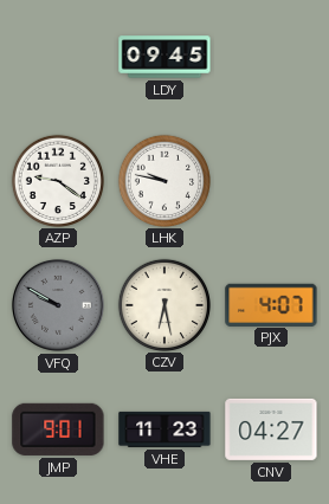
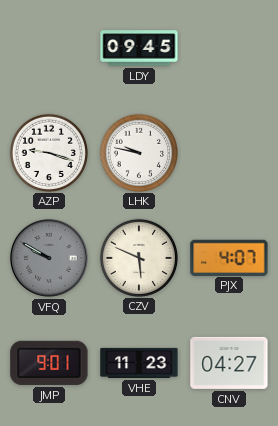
AZP: 9:21 -> 9:18 (48, 152)
CZV: 6:28 -> 5:49 (138, 257)
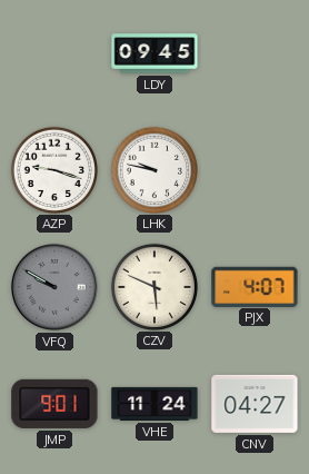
VHE: 11:23 -> 11:24 (154, 404)
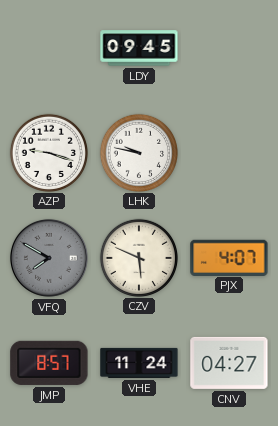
VFQ: 9:50 -> 7:50 (49, 258)
JMP: 9:01 -> 8:57 (49, 363)
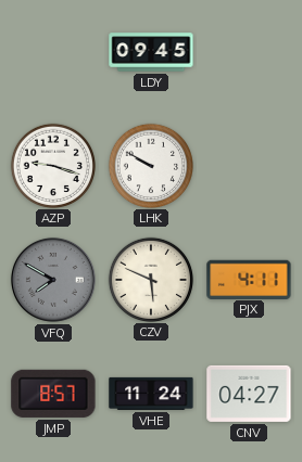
LHK: 9:47 -> 9:50 (150, 165)
PJX: 4:07 -> 4:11 (249, 279)
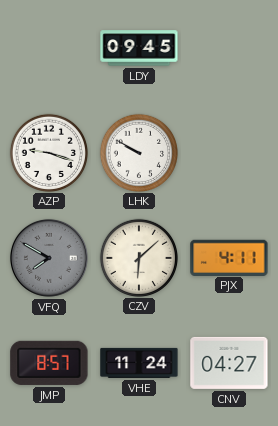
CZV: 5:49 -> 6:08 (138, 257)
